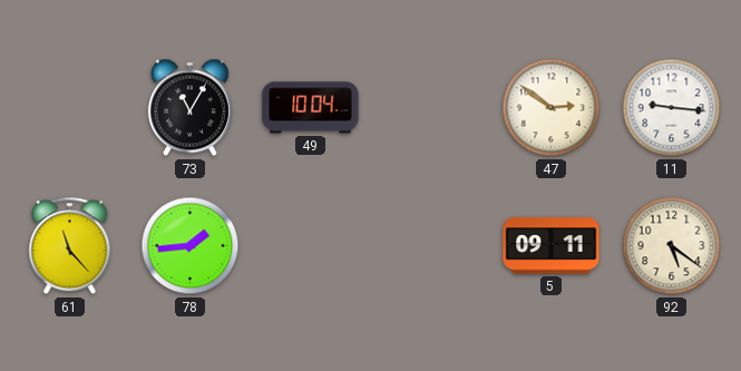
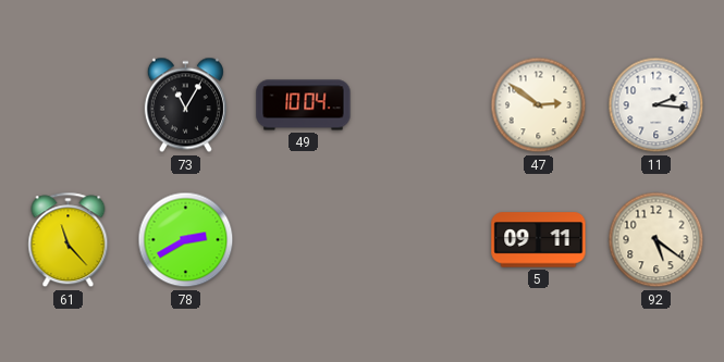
11: 9:16 -> 2:16 (656, 105)
78: 1:44 -> 2:40 (186, 240)
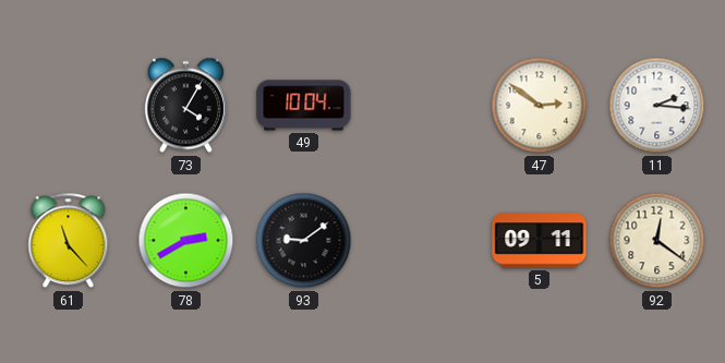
73: 11:05 -> 4:05 (185, 106)
93: none -> 9:09 (304, 241)
92: 5:21 -> 12:21 (657, 241)
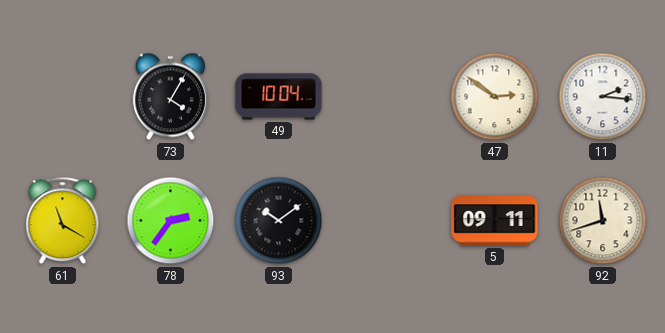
61: 11:23 -> 11:20 (63, 221)
78: 2:40 -> 2:36 (171, 221)
93: 9:09 -> 10:09 (279, 221)
92: 12:21 -> 11:42 (603, 221)
